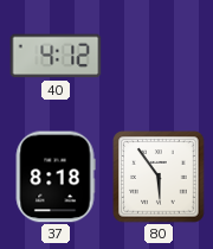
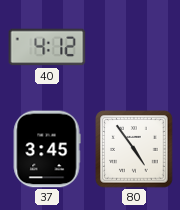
37: 8:18 -> 3:45 (47, 149)
80: 5:54 -> 4:54 (134, 149)
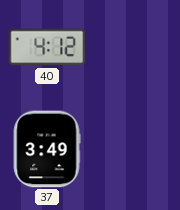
37: 3:45 -> 3:49 (47, 149)
80: 4:54 -> none (134, 149)
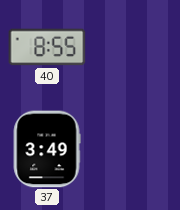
40: 4:12 -> 8:55 (47, 47)
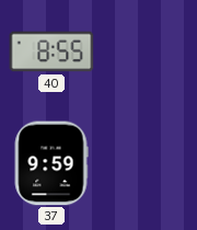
37: 3:49 -> 9:59 (51, 163)
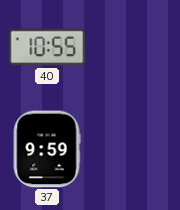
40: 8:55 -> 10:55 (47, 47)
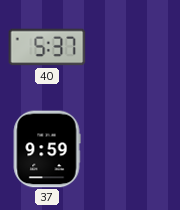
40: 10:55 -> 5:37 (47, 47)
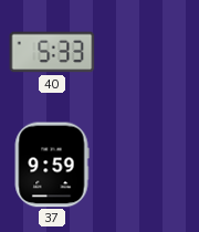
40: 5:37 -> 5:33 (52, 52)
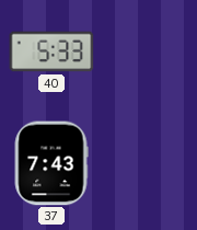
37: 9:59 -> 7:43 (51, 163)
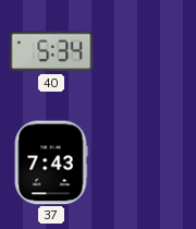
40: 5:33 -> 5:34 (51, 51)
